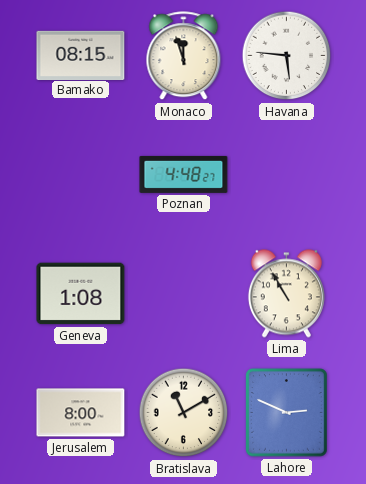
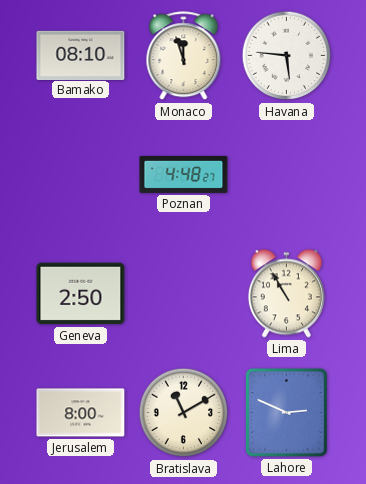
Bamako: 08:15 -> 08:10 (81, 55)
Geneva: 1:08 -> 2:50 (81, 294)
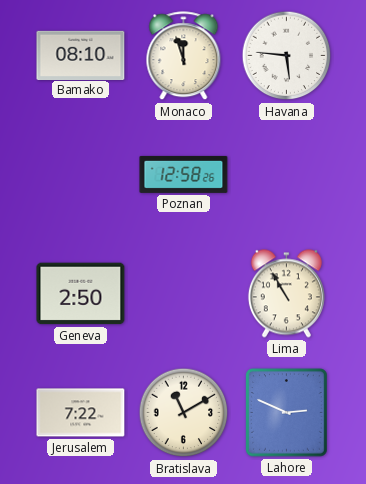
Poznan: 4:48 -> 12:58 (184, 174)
Jerusalem: 8:00 -> 7:22 (81, 413)
